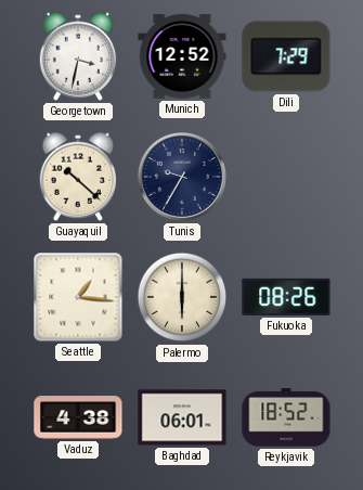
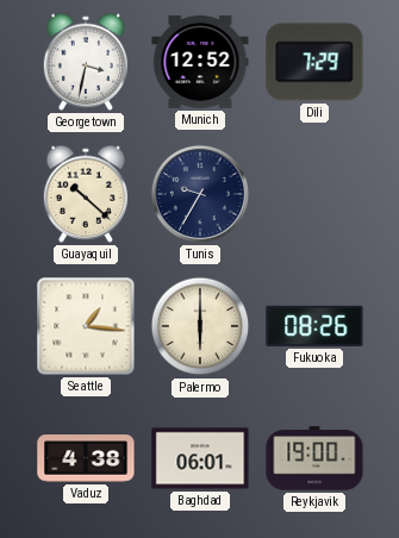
Reykjavik: 18:52 -> 19:00 (314, 458)
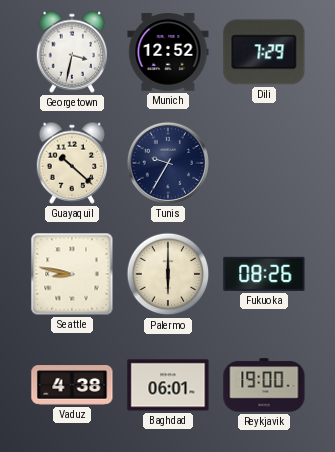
Seattle: 1:16 -> 8:47 (72, 274)
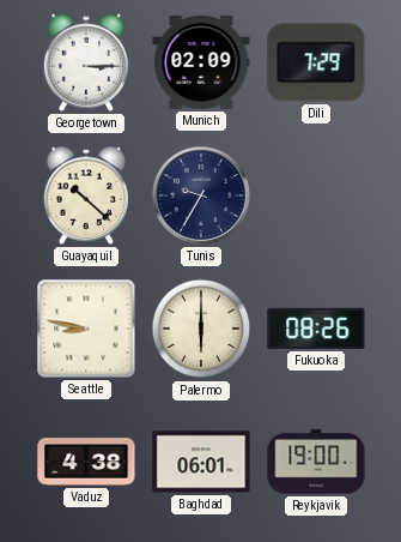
Georgetown: 3:32 -> 3:15 (86, 62)
Munich: 12:52 -> 02:09 (201, 62)
